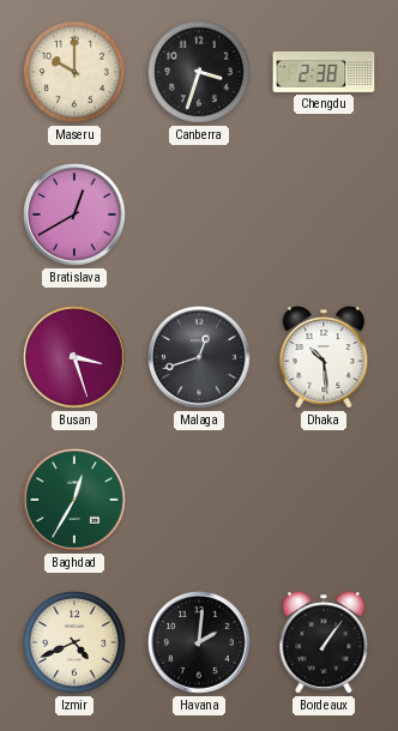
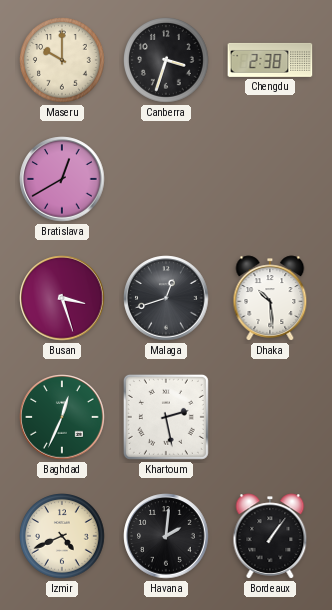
Baghdad: 12:35 -> 12:34 (62, 417)
Khartoum: none -> 2:28 (166, 417)
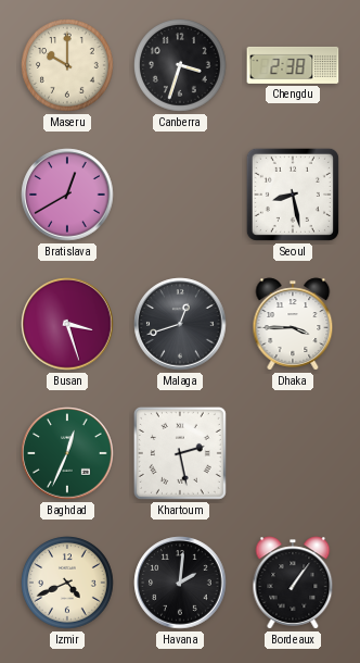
Seoul: none -> 8:28 (293, 195)
Dhaka: 10:29 -> 3:45 (293, 324)
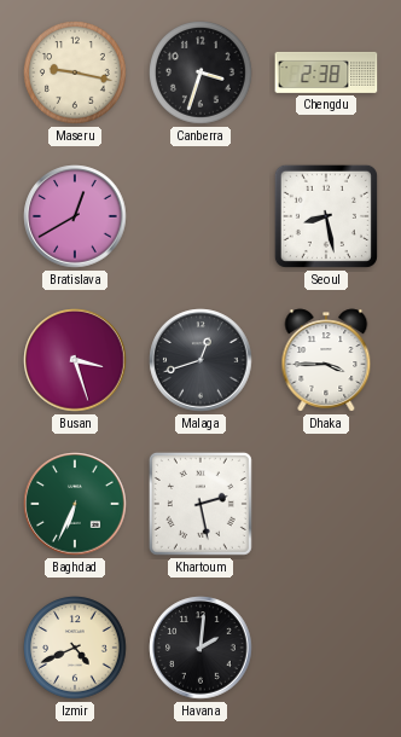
Maseru: 10:00 -> 9:17 (76, 74)
Baghdad: 12:34 -> 6:34 (75, 504)
Bordeaux: 1:06 -> none (293, 583)
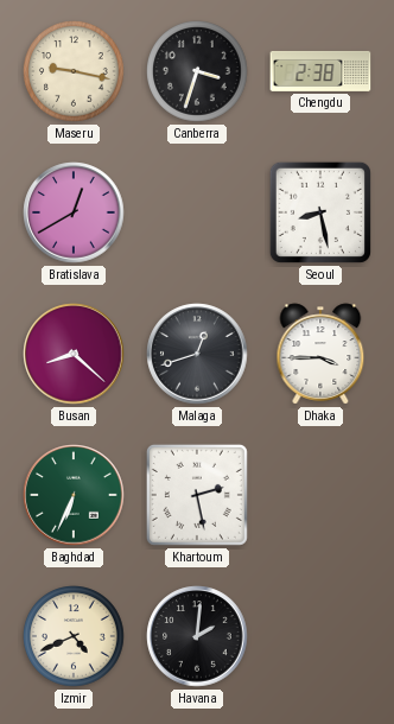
Busan: 3:27 -> 8:22 (74, 354)
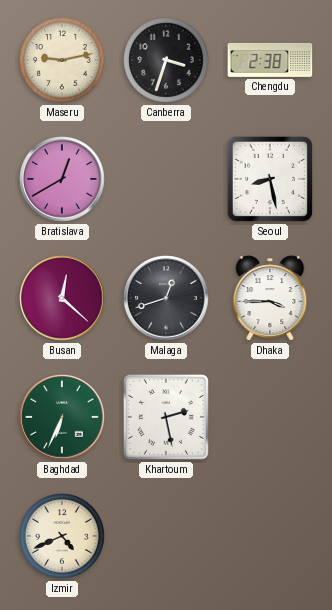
Maseru: 9:17 -> 9:13 (63, 61)
Busan: 8:22 -> 12:22 (62, 298)
Havana: 2:01 -> none (197, 636)
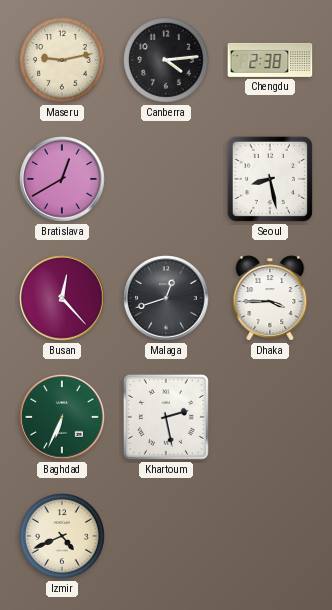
Canberra: 3:33 -> 4:14 (167, 61)
Busan: 12:22 -> 12:23 (62, 298)
